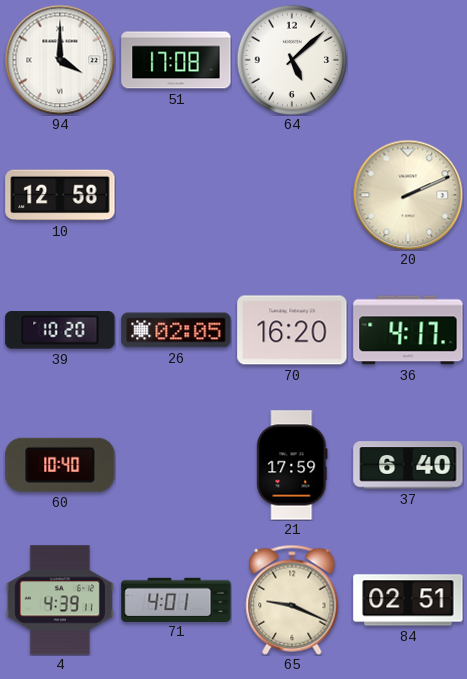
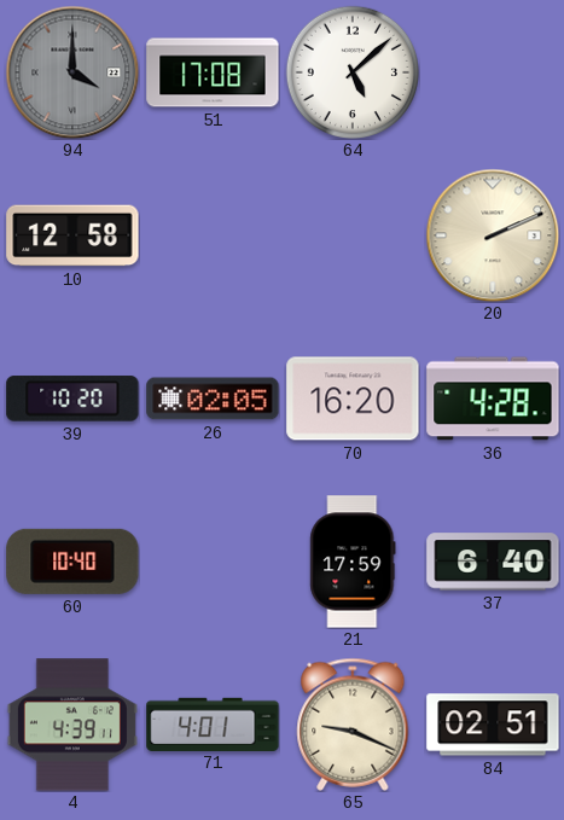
94 dial: white -> grey (72, 72)
36: 4:17 -> 4:28 (493, 399)
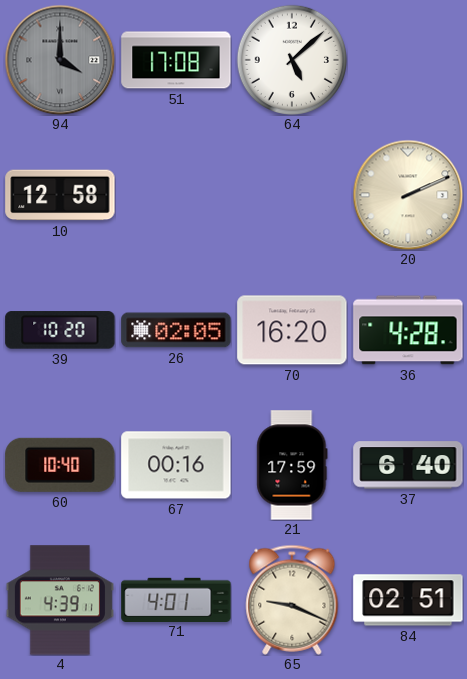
67: none -> 00:16 (176, 465)
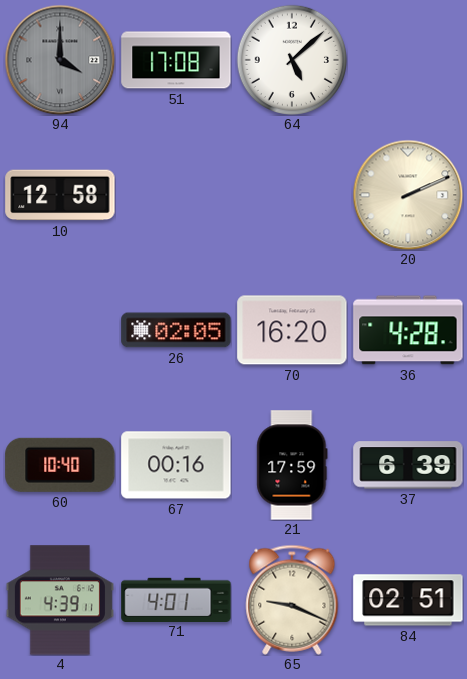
39: 10:20 -> none (60, 330)
37: 6:40 -> 6:39 (408, 465)
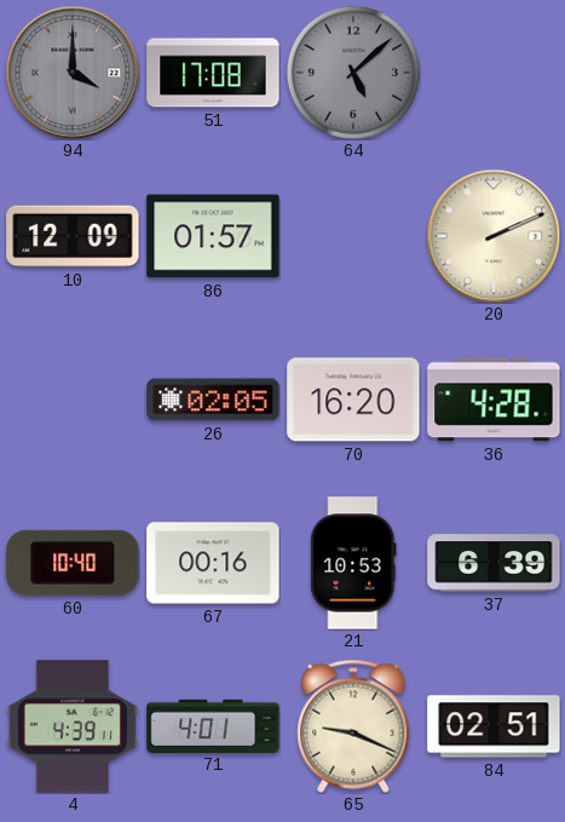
64 dial: white -> grey (352, 71)
10: 12:58 -> 12:09 (73, 236)
86: none -> 01:57 (213, 236)
21: 17:59 -> 10:53 (353, 563)
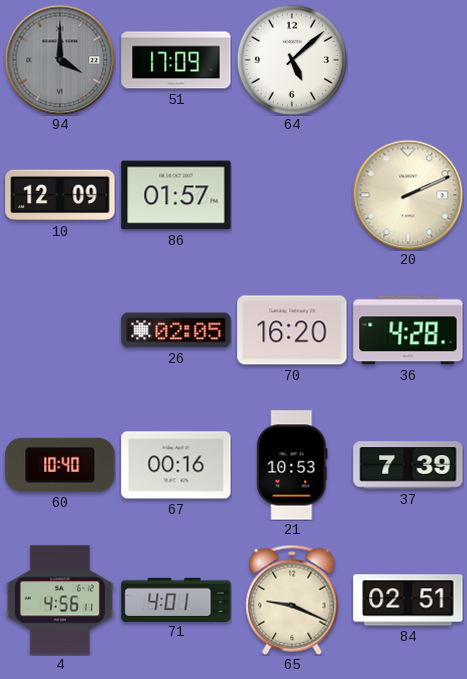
51: 17:08 -> 17:09 (176, 60)
64 dial: grey -> white (291, 59)
37: 6:39 -> 7:39 (408, 465)
4: 4:39 -> 4:56 (60, 600)
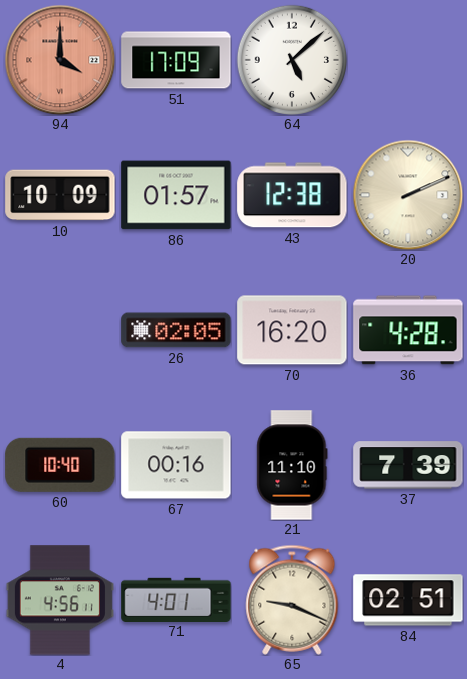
94 dial: grey -> salmon (60, 60)
10: 12:09 -> 10:09 (60, 195)
43: none -> 12:38 (292, 195)
21: 10:53 -> 11:10 (292, 465)
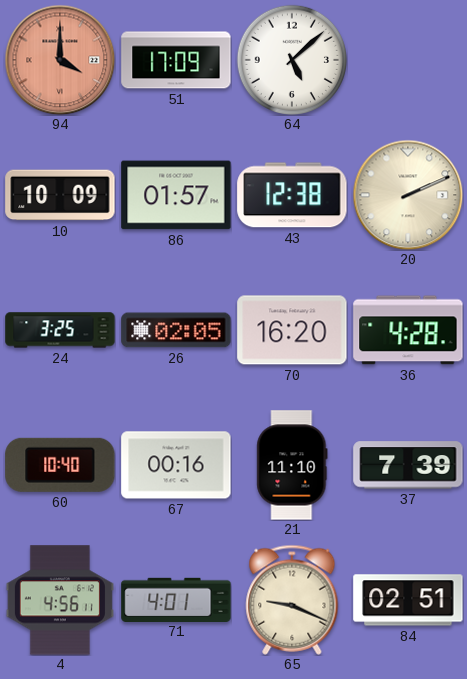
24: none -> 3:25 (60, 330)
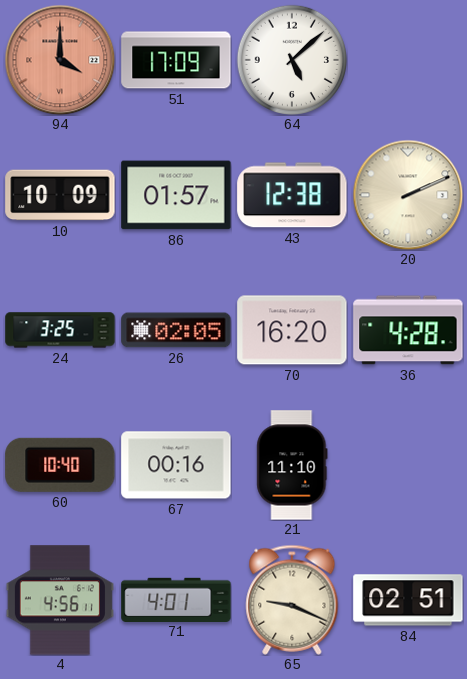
37: 7:39 -> none (408, 465)
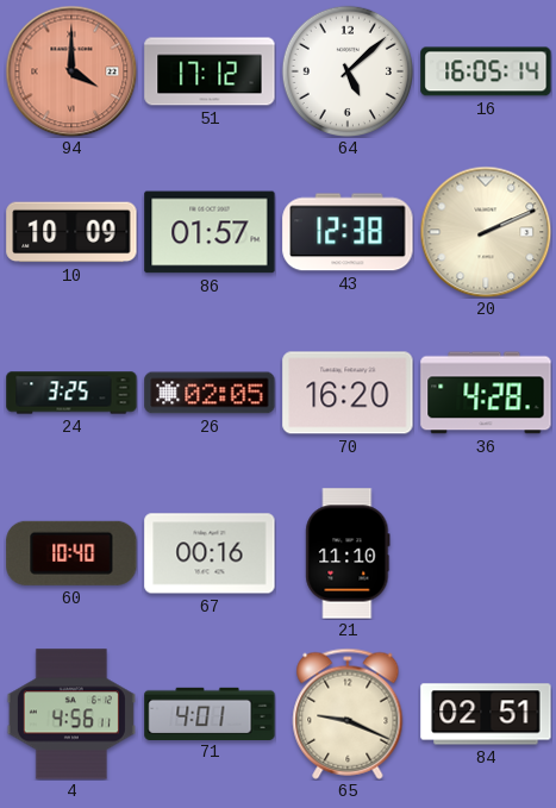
51: 17:09 -> 17:12 (210, 71)
16: none -> 16:05 (486, 71)
